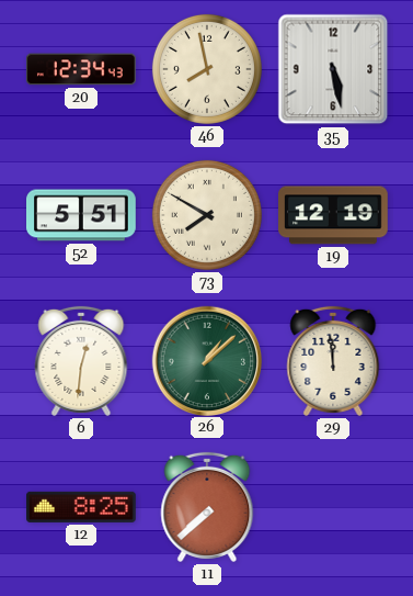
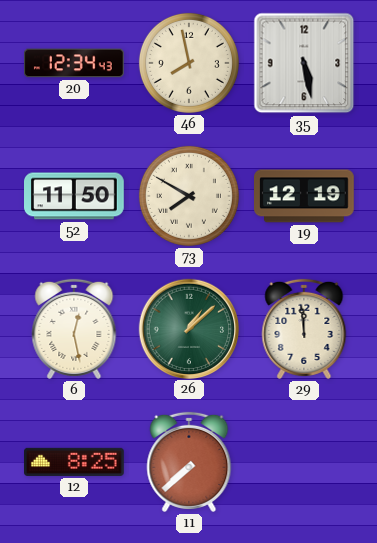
52: 5:51 -> 11:50 (75, 196)
6: 12:31 -> 12:28 (74, 329)
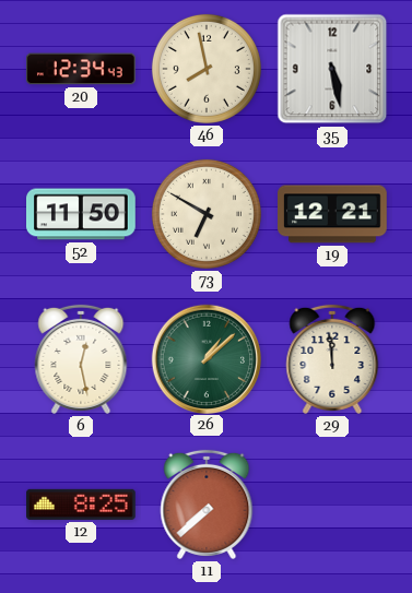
73: 7:50 -> 6:50 (207, 214)
19: 12:19 -> 12:21 (333, 214)
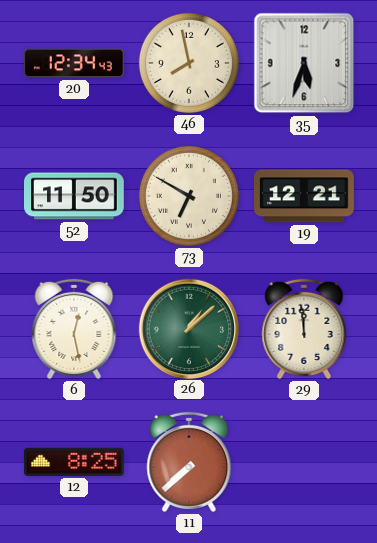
35: 5:28 -> 5:33 (304, 63)
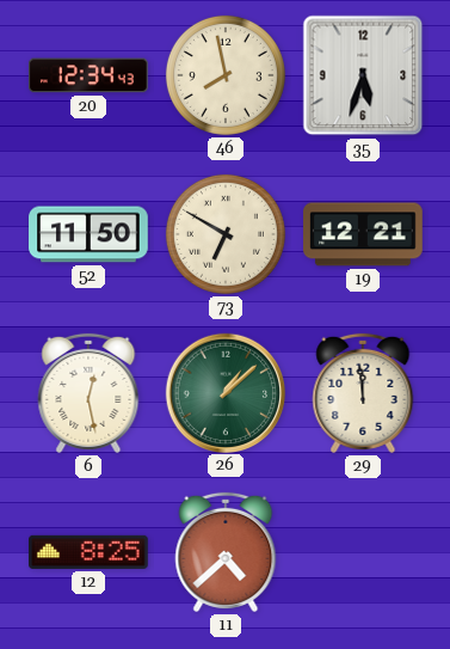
11: 7:38 -> 4:38 (226, 552)
